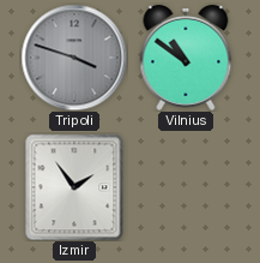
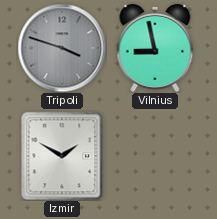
Vilnius: 10:51 -> 8:58 (155, 48)
Izmir: 1:54 -> 1:50 (62, 156)
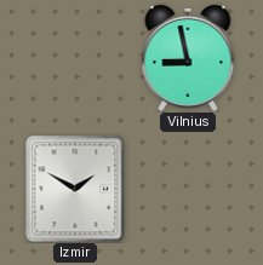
Tripoli: 3:48 -> none (62, 48)
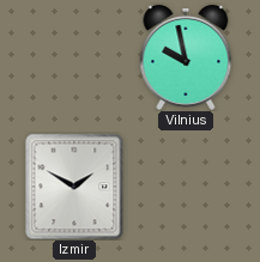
Vilnius: 8:58 -> 9:58 (186, 57)
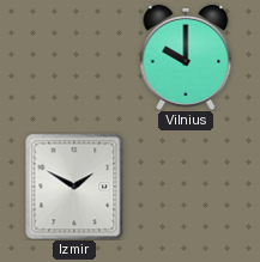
Vilnius: 9:58 -> 10:00 (186, 57)
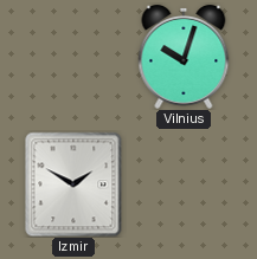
Vilnius: 10:00 -> 10:03 (184, 57)
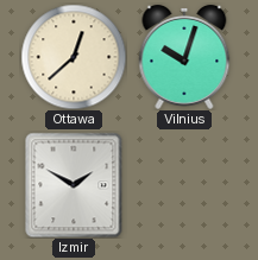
Ottawa: none -> 12:38 (74, 57)
